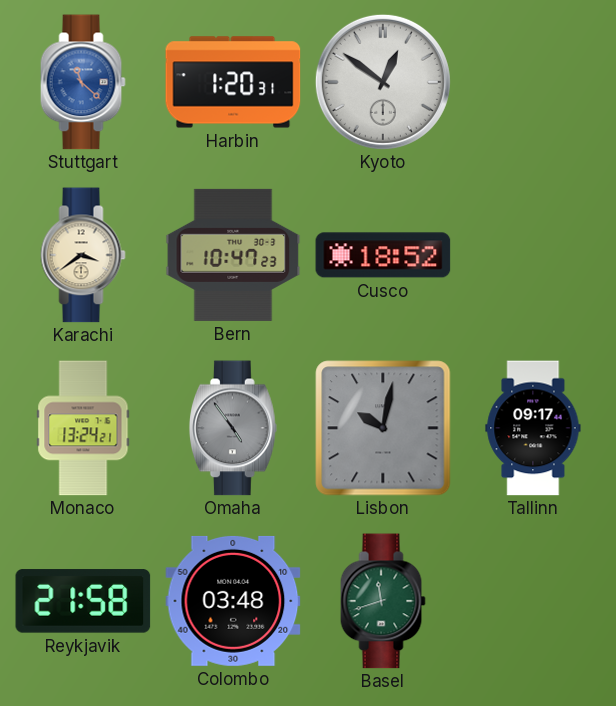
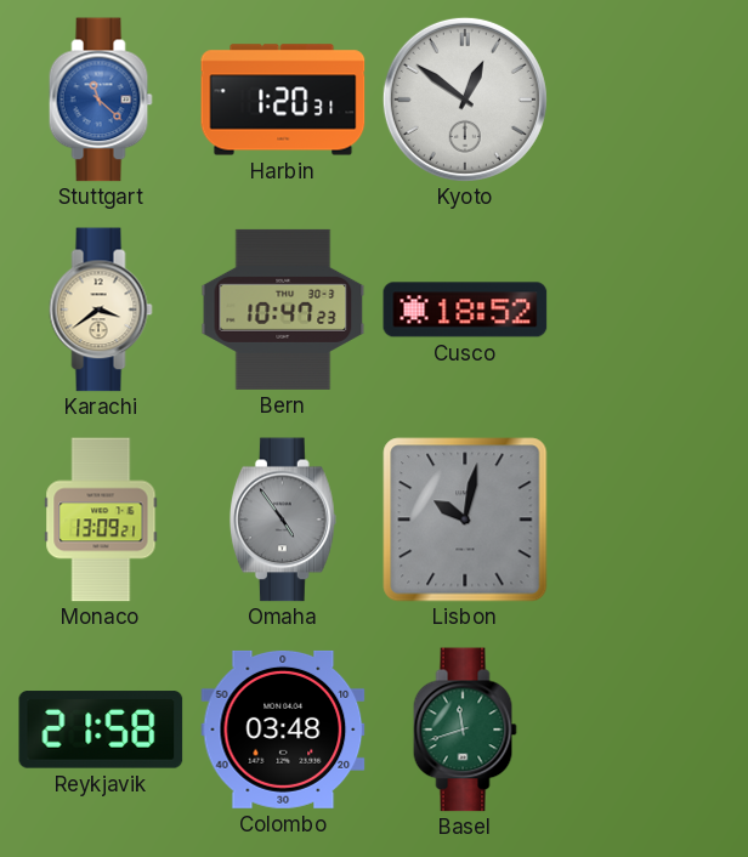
Monaco: 13:24 -> 13:09 (101, 520)
Tallinn: 09:17 -> none (533, 428)
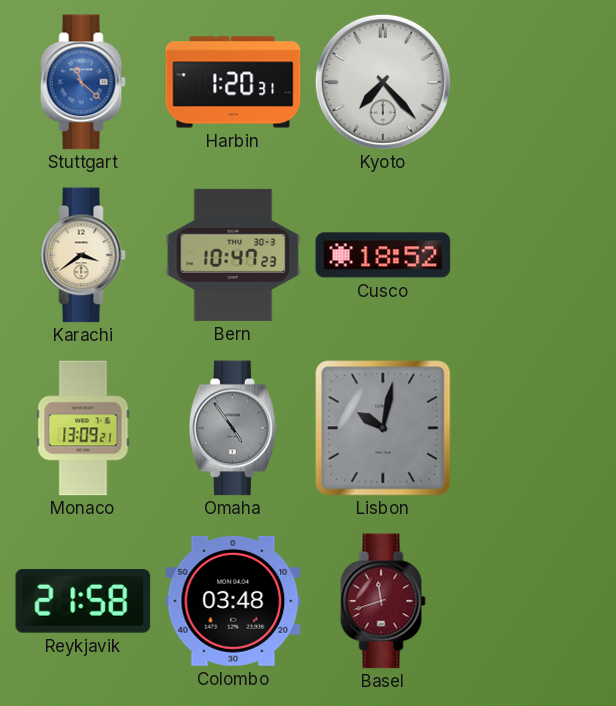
Kyoto: 12:51 -> 7:23 (383, 82)
Basel dial: green -> burgundy (383, 601)
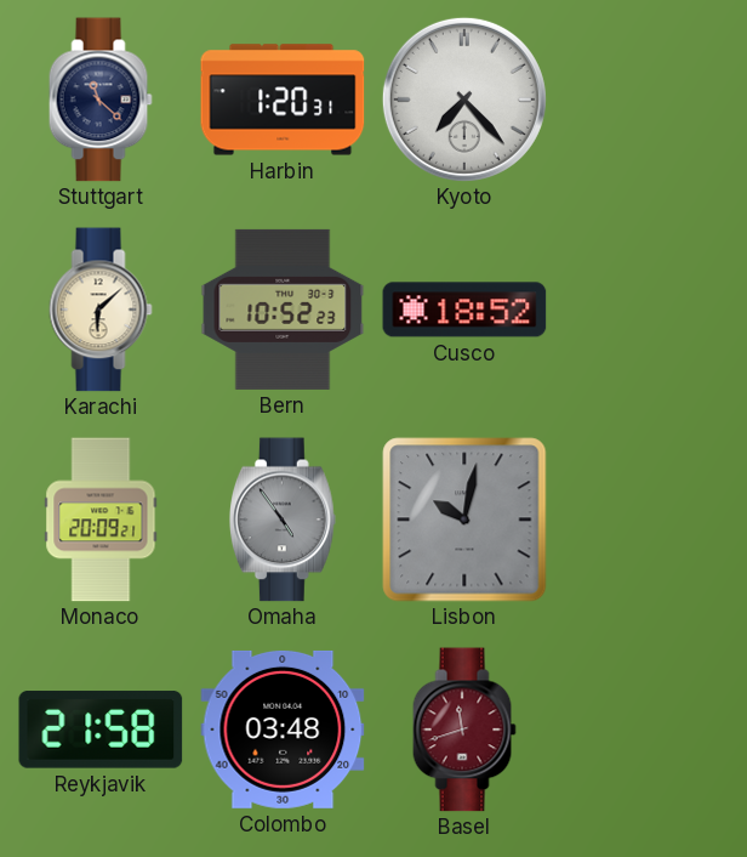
Stuttgart dial: blue -> navy (101, 100)
Karachi: 3:39 -> 6:08 (101, 310)
Bern: 10:47 -> 10:52 (283, 310)
Monaco: 13:09 -> 20:09 (101, 520)
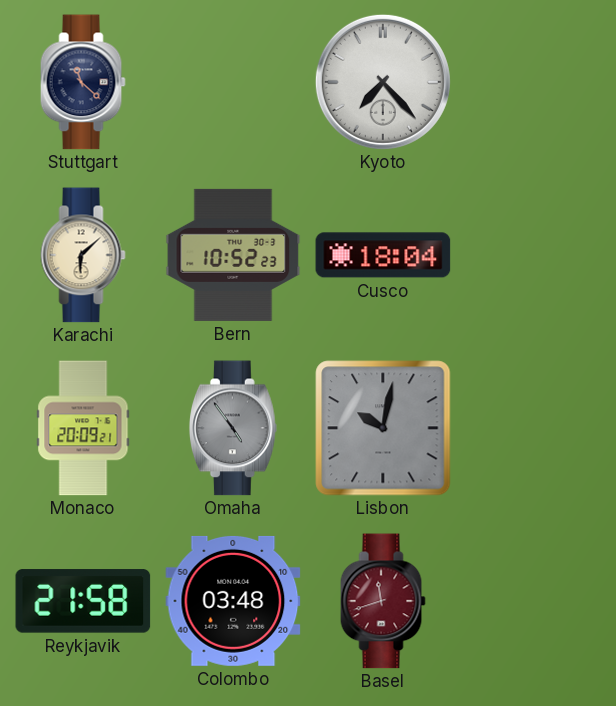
Harbin: 1:20 -> none (283, 100)
Cusco: 18:52 -> 18:04 (383, 255)
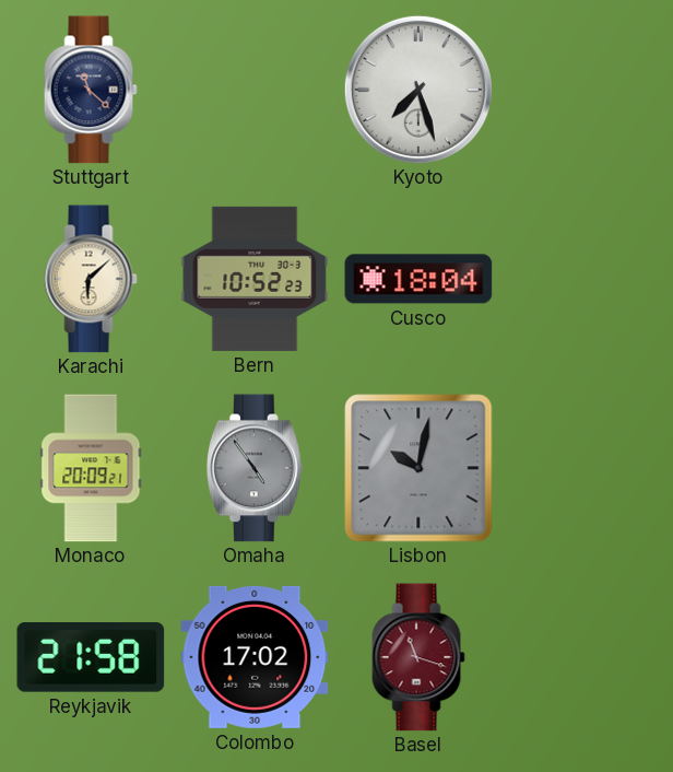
Kyoto: 7:23 -> 7:27 (418, 90)
Colombo: 03:48 -> 17:02 (255, 657)
Basel: 11:42 -> 11:18 (418, 657)
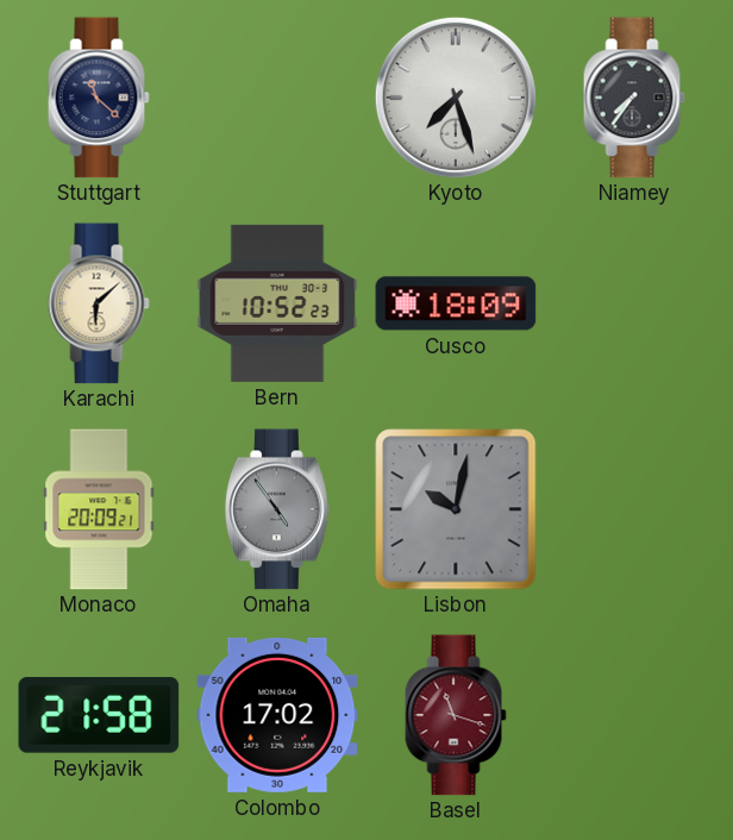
Niamey: none -> 7:36 (634, 98)
Cusco: 18:04 -> 18:09 (456, 303)
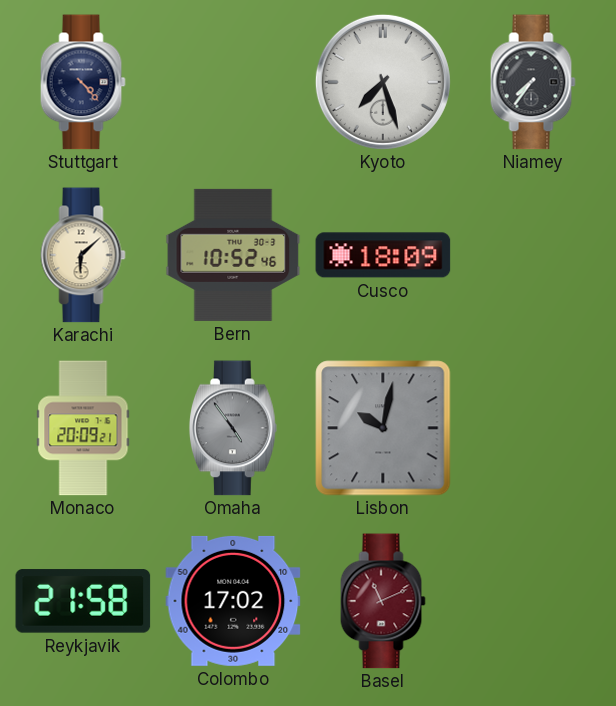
Stuttgart: 11:22 -> 4:23 (83, 82)
Bern: 10:52:23 -> 10:52:46 (233, 255)
Basel: 11:18 -> 11:11 (383, 601)
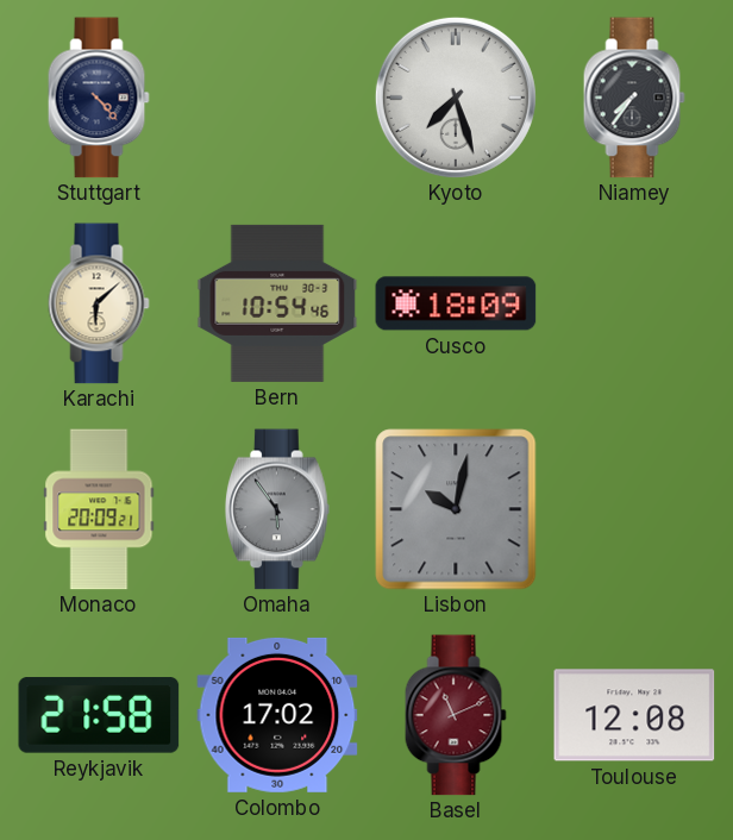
Bern: 10:52 -> 10:54 (277, 303)
Omaha: 4:54 -> 5:54 (277, 509)
Toulouse: none -> 12:08 (634, 715)
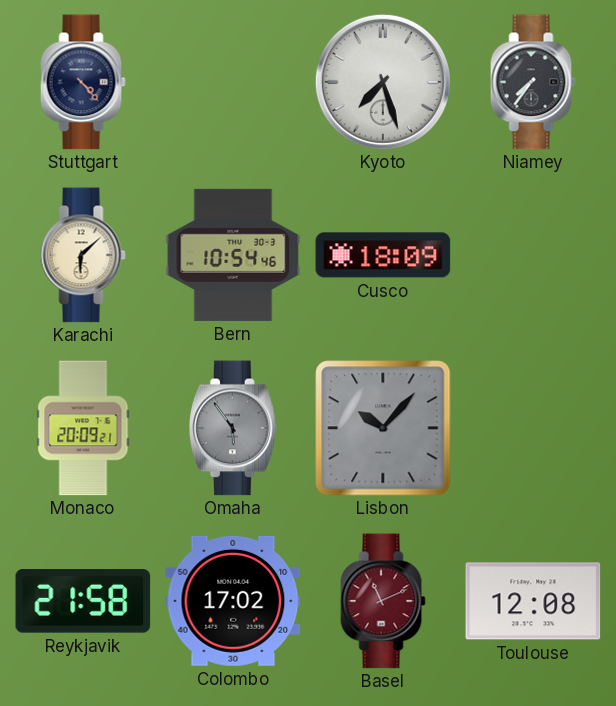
Lisbon: 10:02 -> 10:07 (383, 428)
